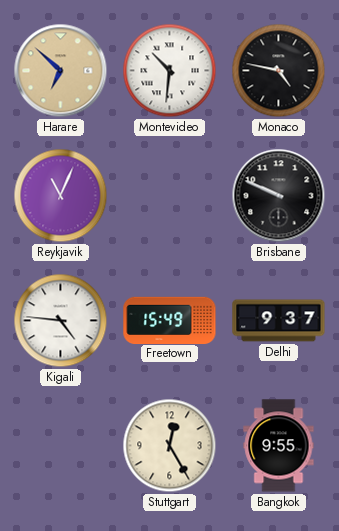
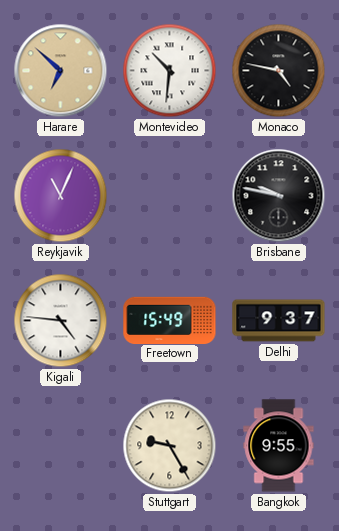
Brisbane: 9:49 -> 9:47 (279, 196)
Stuttgart: 12:25 -> 9:25 (170, 446)
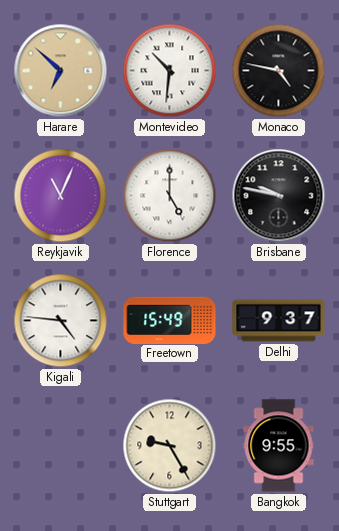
Florence: none -> 5:00 (170, 196)
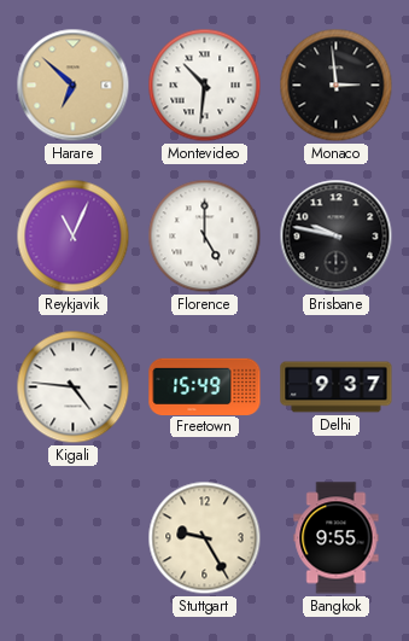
Monaco: 4:47 -> 2:59 (337, 86)
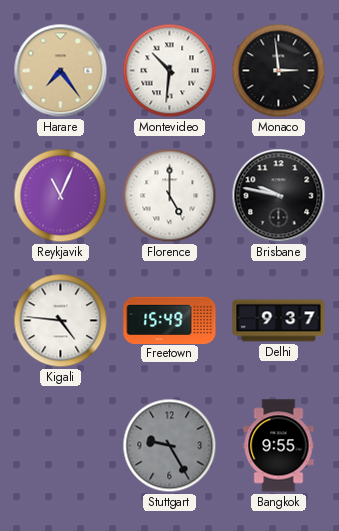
Harare: 6:52 -> 7:24 (61, 71)
Stuttgart dial: cream -> grey (170, 446)
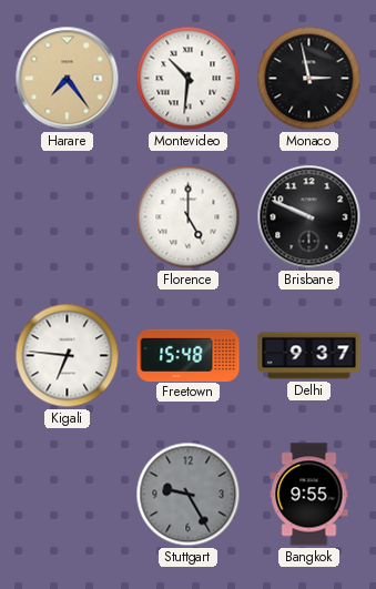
Monaco: 2:59 -> 2:58 (309, 79)
Reykjavik: 11:04 -> none (61, 196)
Brisbane: 9:47 -> 9:49 (309, 217)
Kigali: 4:46 -> 6:46 (68, 356)
Freetown: 15:49 -> 15:48 (189, 355)
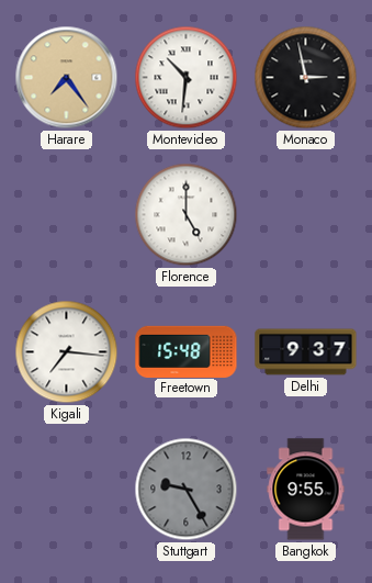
Brisbane: 9:49 -> none (309, 217)
Kigali: 6:46 -> 7:16 (67, 352)
